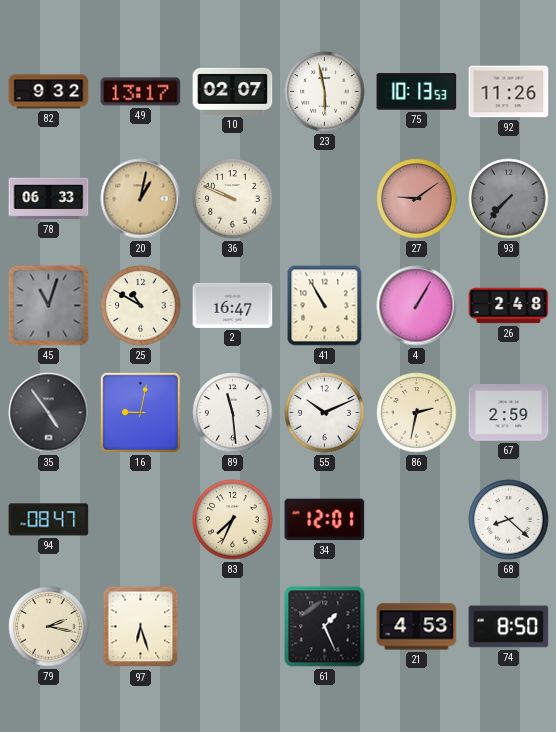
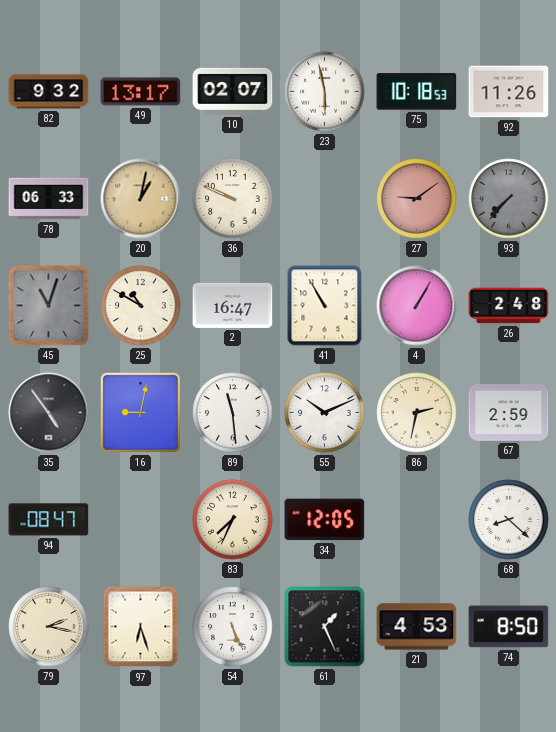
75: 10:13 -> 10:18 (417, 92)
34: 12:01 -> 12:05 (325, 520)
54: none -> 5:26 (233, 627)
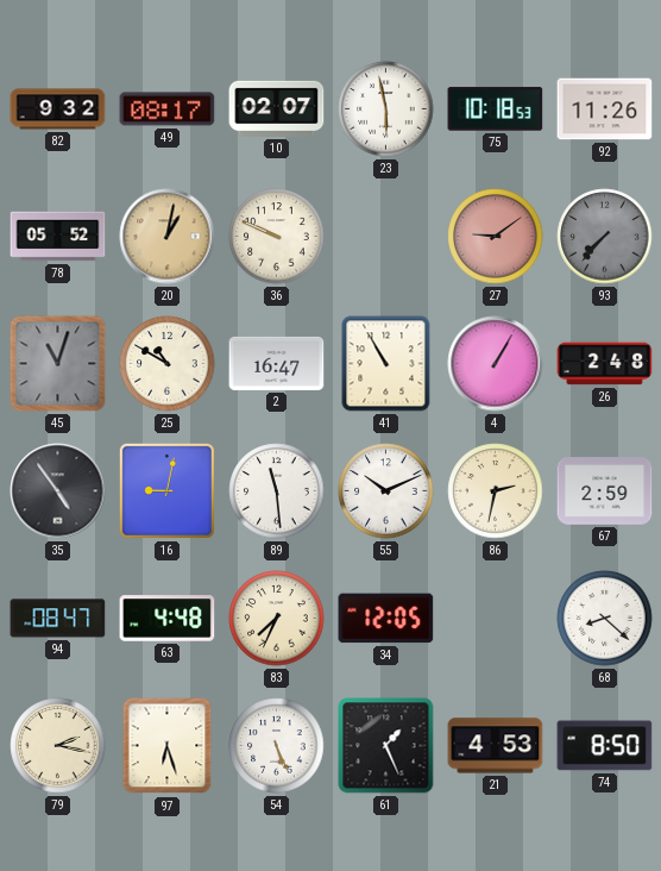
49: 13:17 -> 08:17 (168, 109)
78: 06:33 -> 05:52 (58, 237)
63: none -> 4:48 (168, 619)
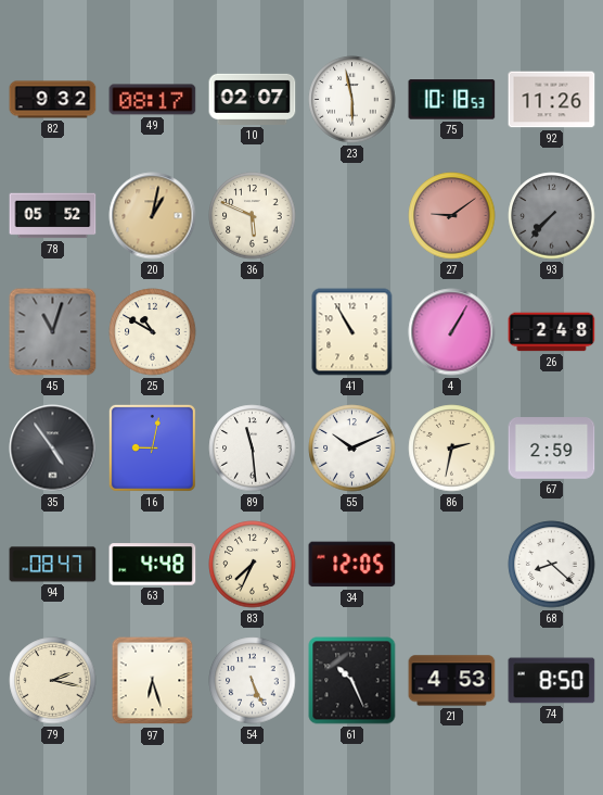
36: 9:49 -> 5:49 (253, 216)
2: 16:47 -> none (277, 363)
61: 1:26 -> 10:26 (352, 681)
